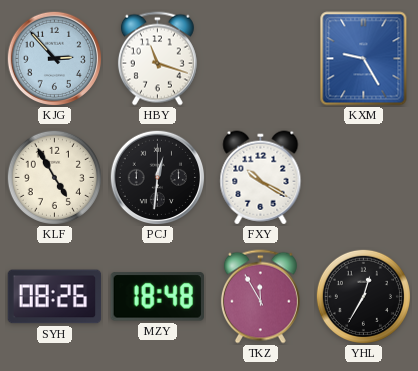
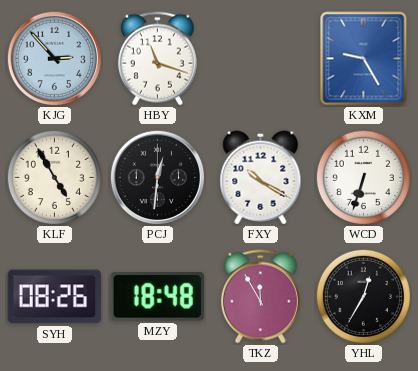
WCD: none -> 6:33 (363, 177)
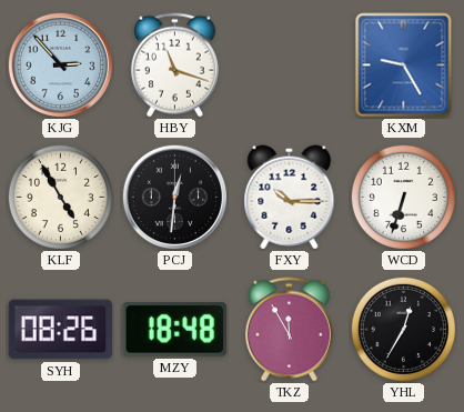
FXY: 10:20 -> 10:15 (290, 198)
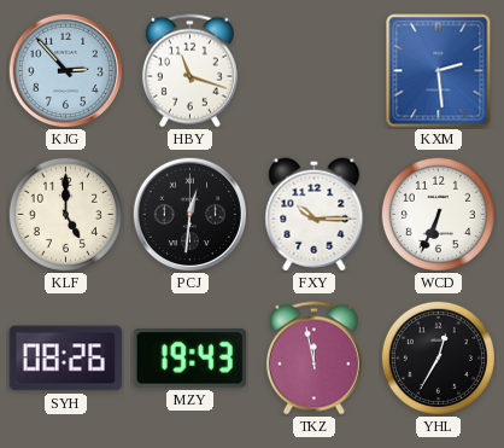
KXM: 9:25 -> 2:29 (439, 71)
KLF: 4:55 -> 5:00 (65, 214)
WCD: 6:33 -> 6:34 (438, 214)
MZY: 18:48 -> 19:43 (189, 359)
TKZ: 11:55 -> 11:58 (313, 359)
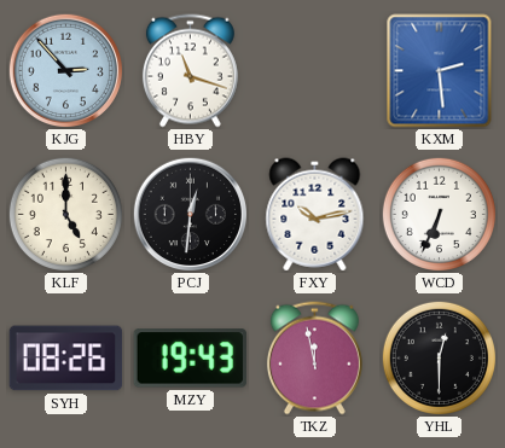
FXY: 10:15 -> 10:13 (315, 215)
YHL: 12:35 -> 12:30 (439, 357)
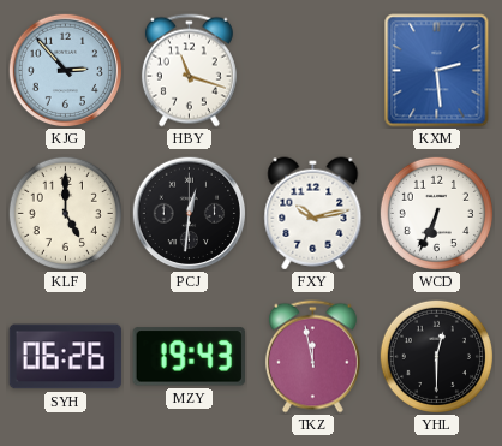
SYH: 08:26 -> 06:26 (66, 357)
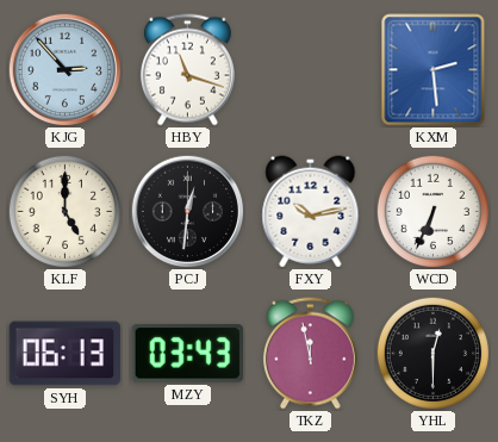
SYH: 06:26 -> 06:13 (66, 354)
MZY: 19:43 -> 03:43 (187, 354)
